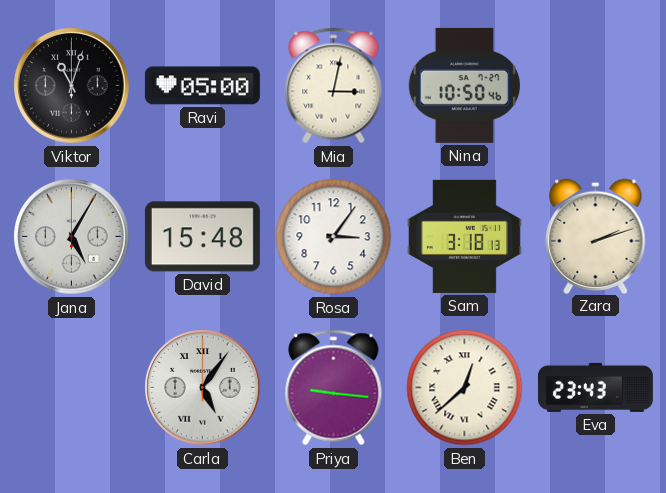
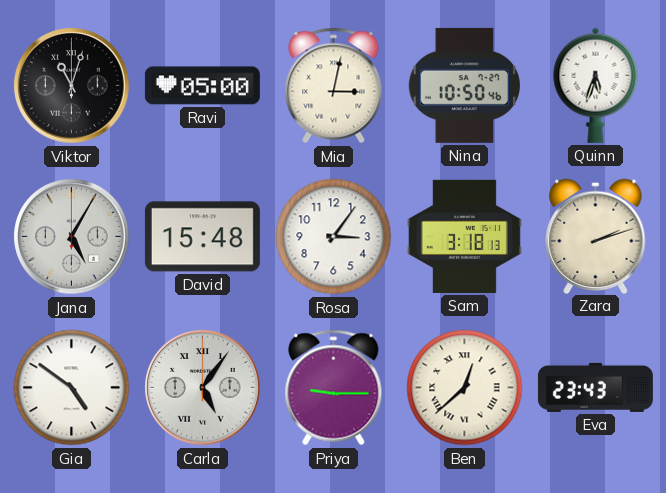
Quinn: none -> 5:33 (596, 85)
Gia: none -> 4:51 (72, 388)
Priya: 9:16 -> 9:15 (334, 388)
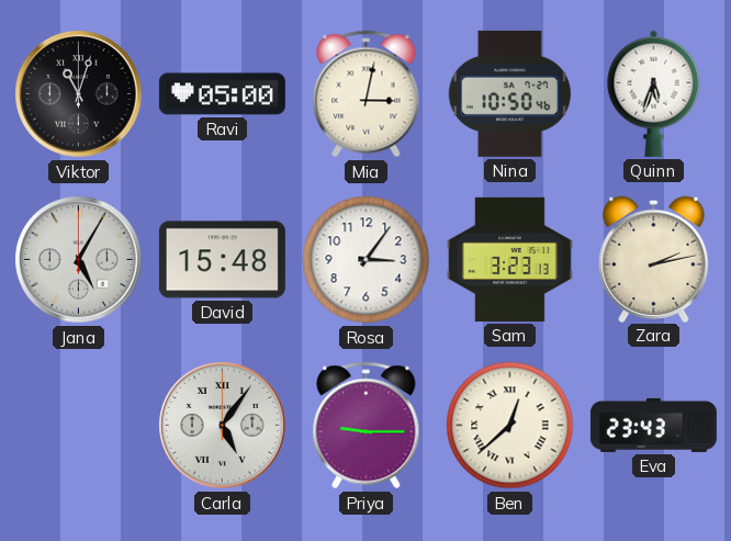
Sam: 3:18 -> 3:23 (509, 259)
Zara: 2:12 -> 2:13 (654, 259)
Gia: 4:51 -> none (72, 388)
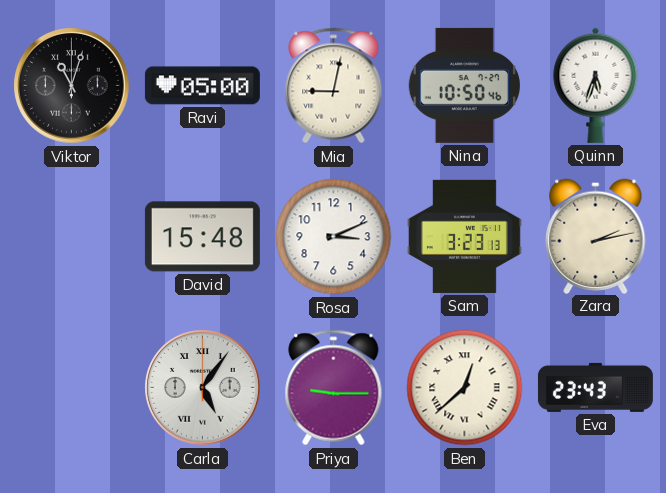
Mia: 3:02 -> 9:02 (334, 86)
Jana: 5:05 -> none (79, 260)
Rosa: 3:06 -> 3:11 (334, 237)
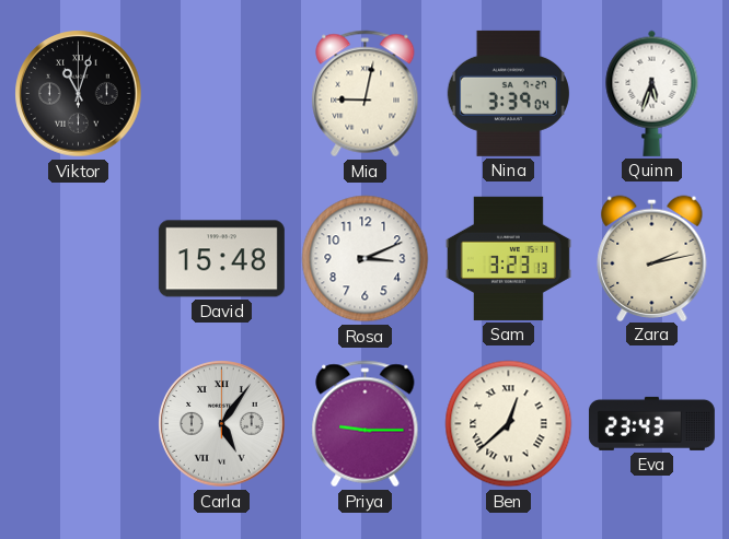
Ravi: 05:00 -> none (202, 86)
Nina: 10:50 -> 3:39 (508, 93)
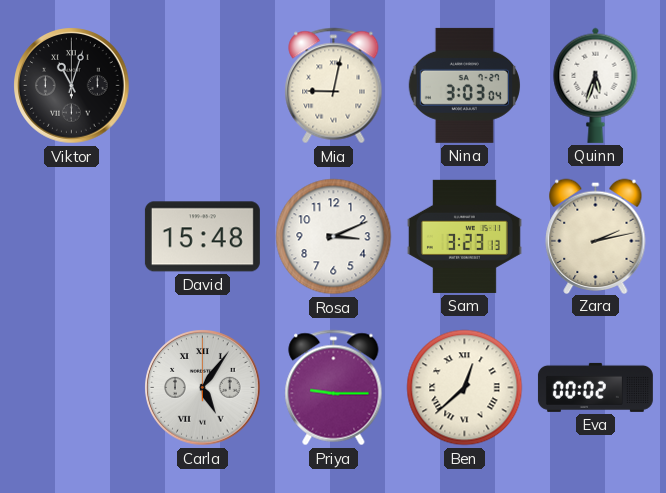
Nina: 3:39 -> 3:03 (464, 85)
Eva: 23:43 -> 00:02 (595, 387)
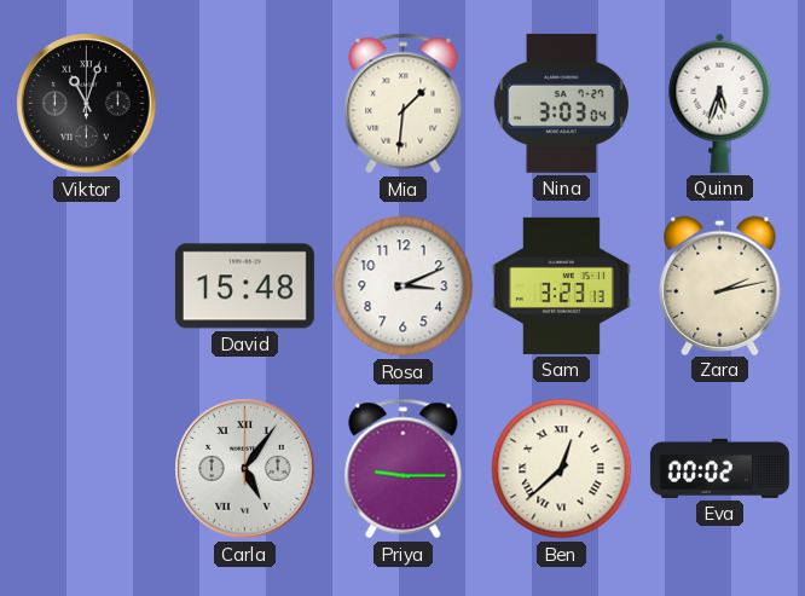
Mia: 9:02 -> 1:31 (404, 104)
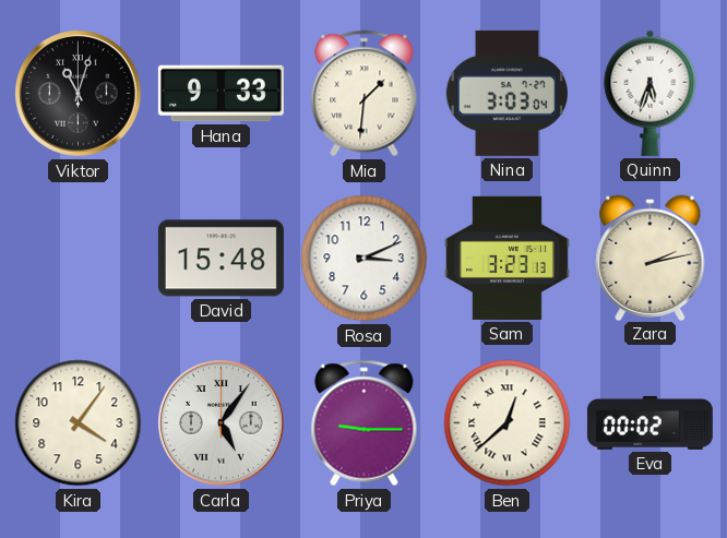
Hana: none -> 9:33 (221, 94)
Kira: none -> 4:06 (79, 423)
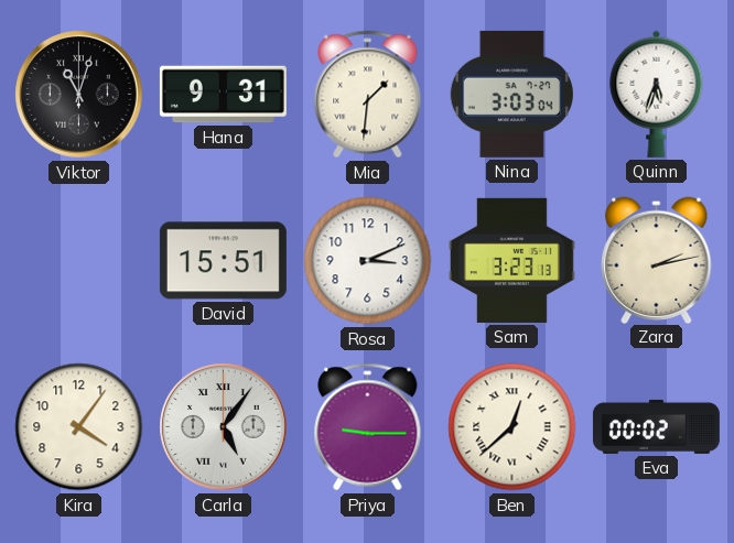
Hana: 9:33 -> 9:31 (223, 95)
David: 15:48 -> 15:51 (223, 261)
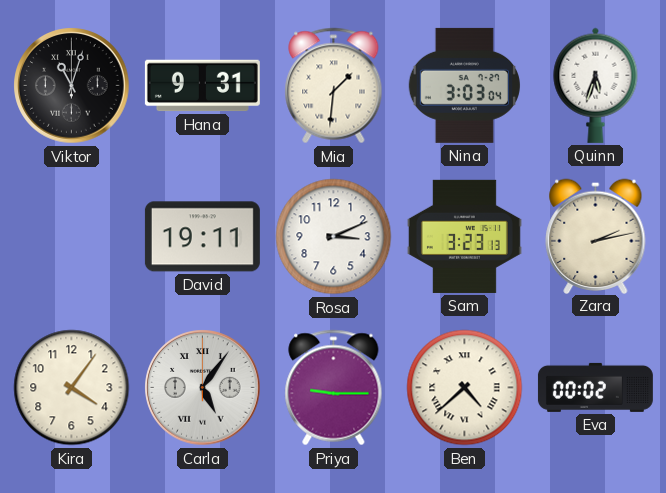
David: 15:51 -> 19:11 (202, 237)
Ben: 12:38 -> 4:38 (465, 388)
